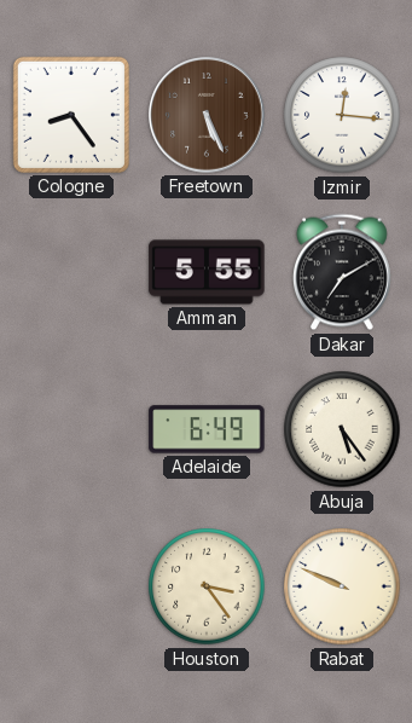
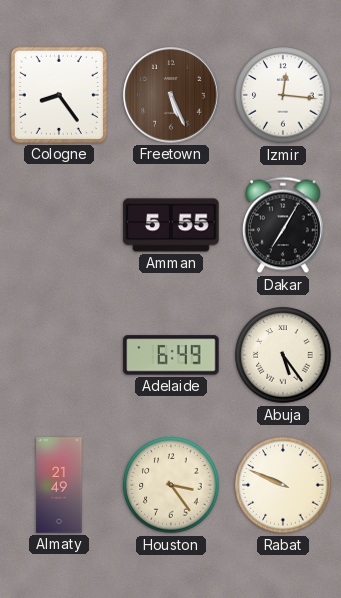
Dakar: 7:10 -> 7:05 (283, 225)
Almaty: none -> 21:49 (59, 485)
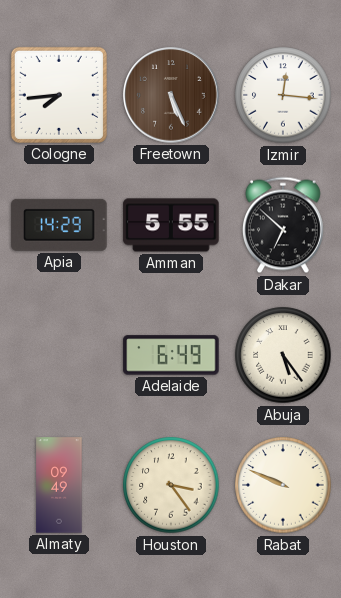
Cologne: 8:24 -> 7:44 (59, 95)
Apia: none -> 14:29 (59, 225)
Dakar: 7:05 -> 6:52 (283, 225)
Almaty: 21:49 -> 09:49 (59, 485)
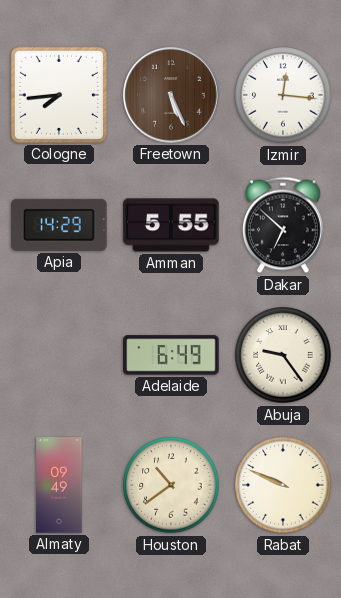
Abuja: 5:24 -> 9:24 (283, 355)
Houston: 3:24 -> 10:39 (171, 485)
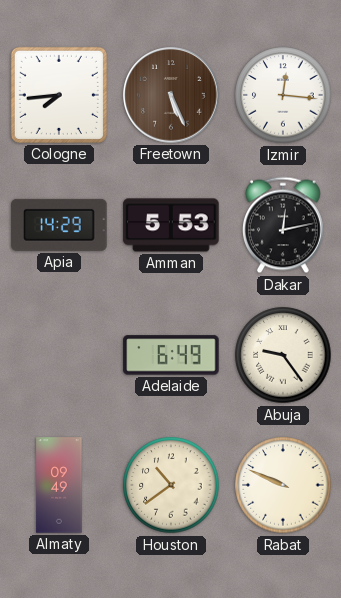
Amman: 5:55 -> 5:53 (171, 225)
Dakar: 6:52 -> 12:13 (283, 225)
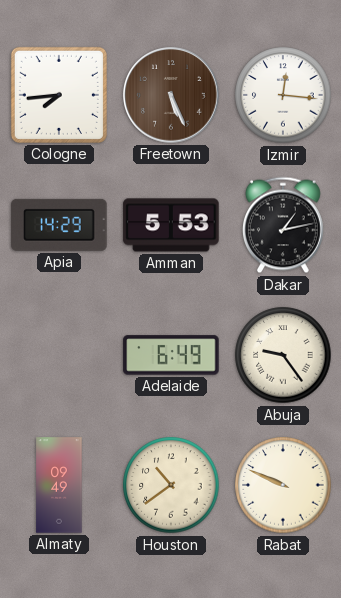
Dakar: 12:13 -> 1:13 (283, 225)
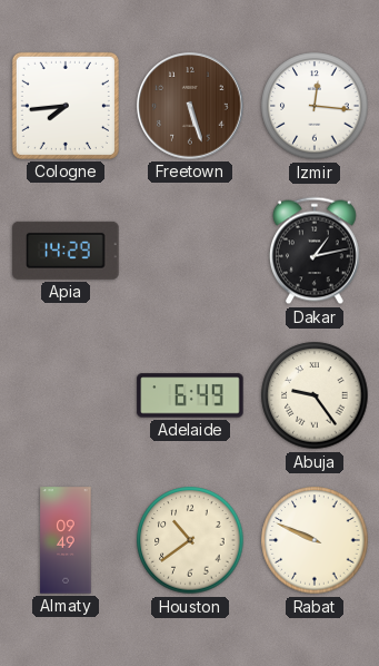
Freetown: 5:26 -> 5:27 (190, 106)
Amman: 5:53 -> none (171, 225)
